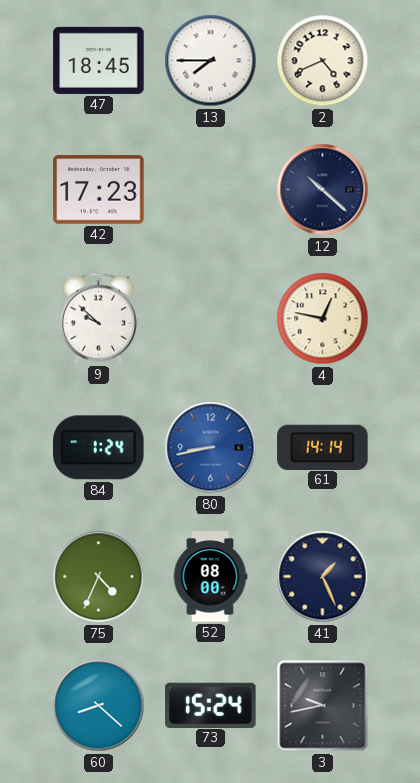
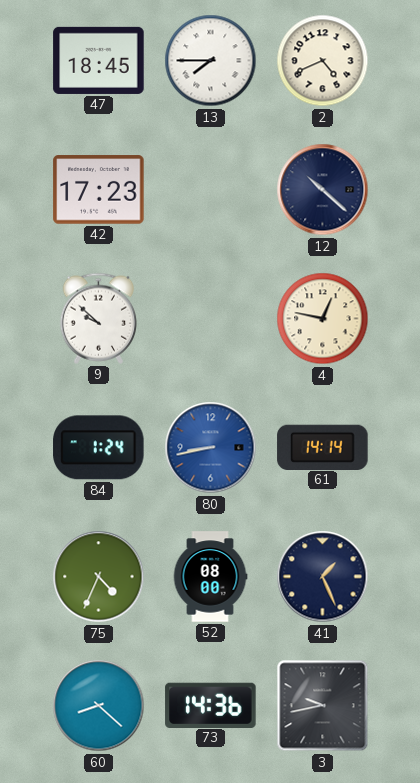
73: 15:24 -> 14:36 (211, 705)
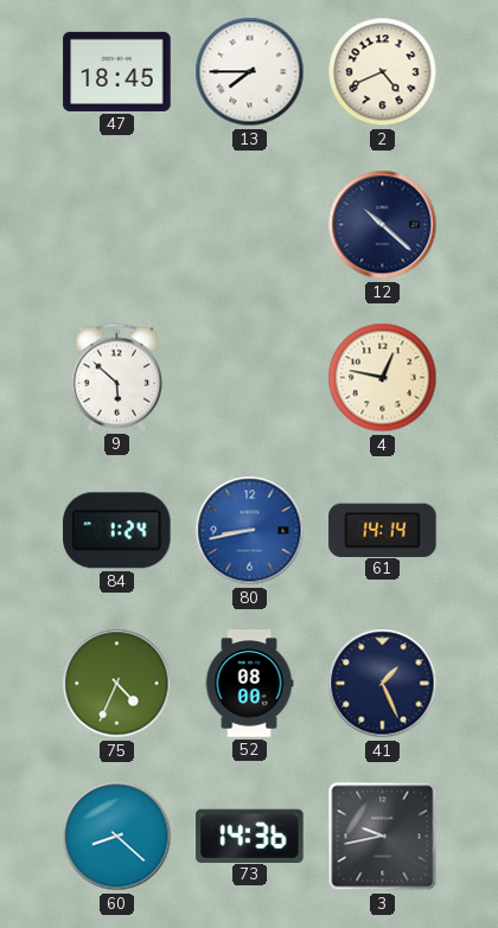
42: 17:23 -> none (99, 190)
9: 9:52 -> 5:52 (116, 377)
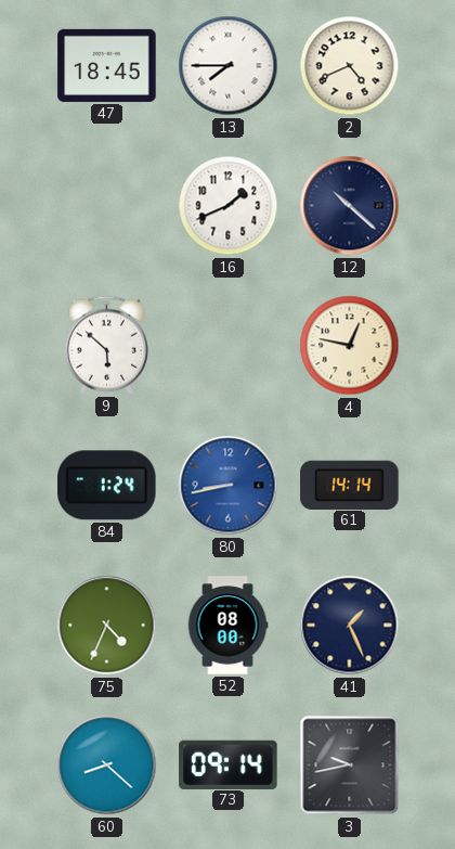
16: none -> 1:41 (229, 206)
73: 14:36 -> 09:14 (229, 764)
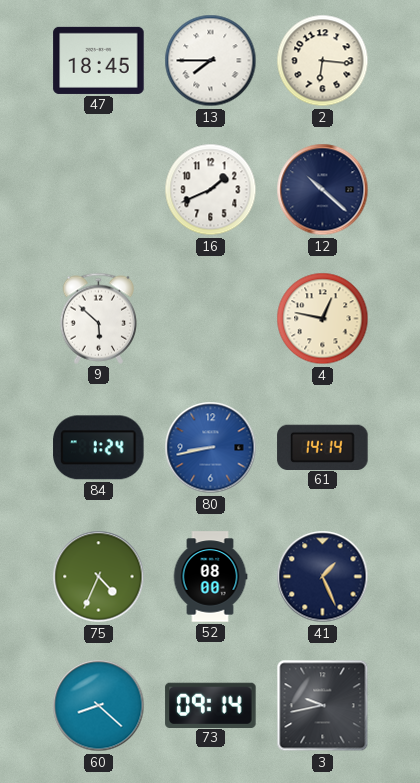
2: 4:41 -> 6:16 (323, 61)
